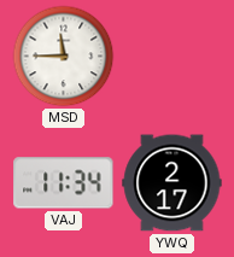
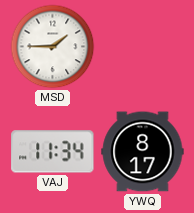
MSD: 11:45 -> 1:45 (53, 47)
YWQ: 2:17 -> 8:17 (143, 152)
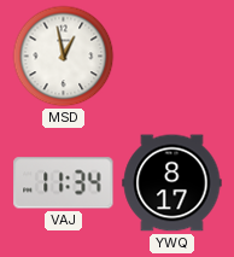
MSD: 1:45 -> 12:58 (64, 57)
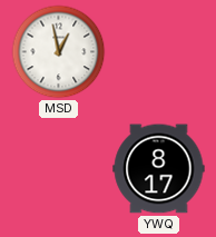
VAJ: 11:34 -> none (64, 183)
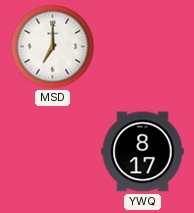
MSD: 12:58 -> 7:00 (53, 47)
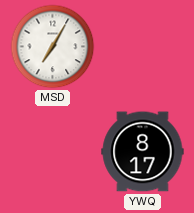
MSD: 7:00 -> 7:05 (53, 47)
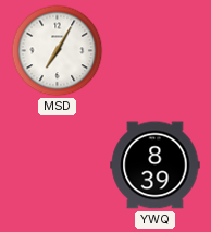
YWQ: 8:17 -> 8:39 (156, 166)
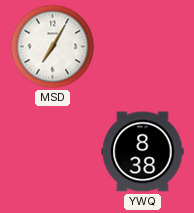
YWQ: 8:39 -> 8:38 (143, 152)
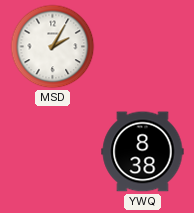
MSD: 7:05 -> 2:05 (53, 47)
